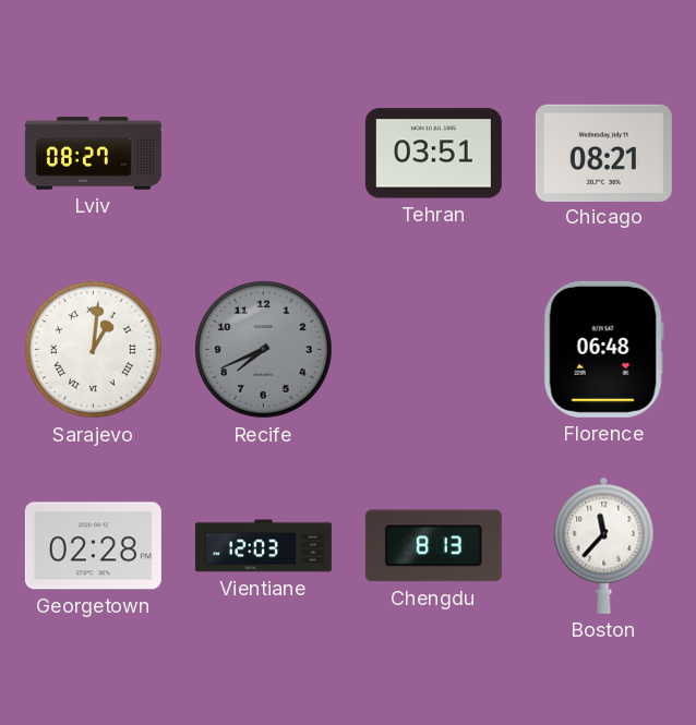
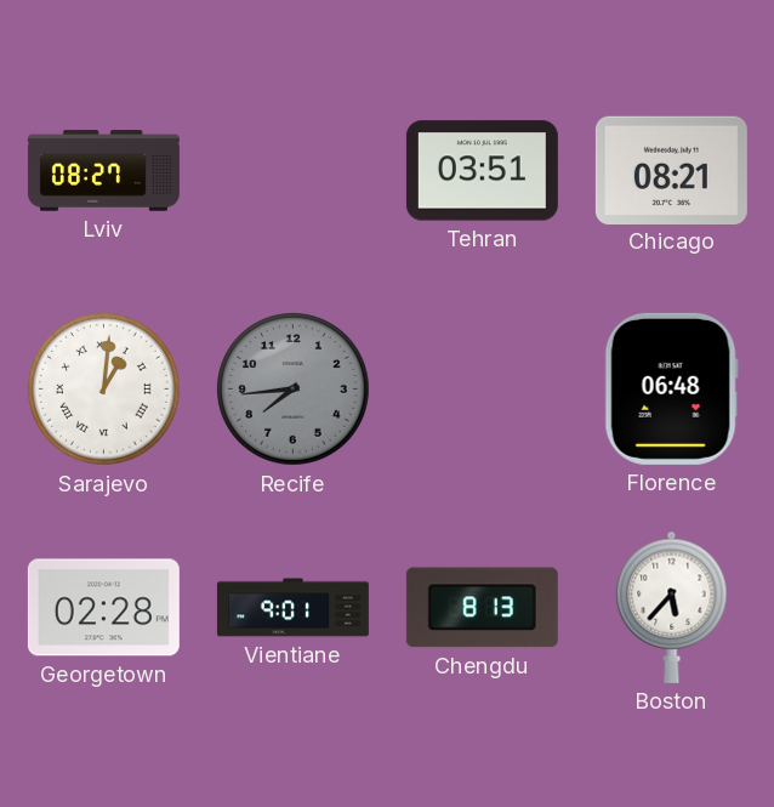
Recife: 7:41 -> 7:44 (294, 390)
Vientiane: 12:03 -> 9:01 (292, 608)
Boston: 11:37 -> 5:37 (672, 607)
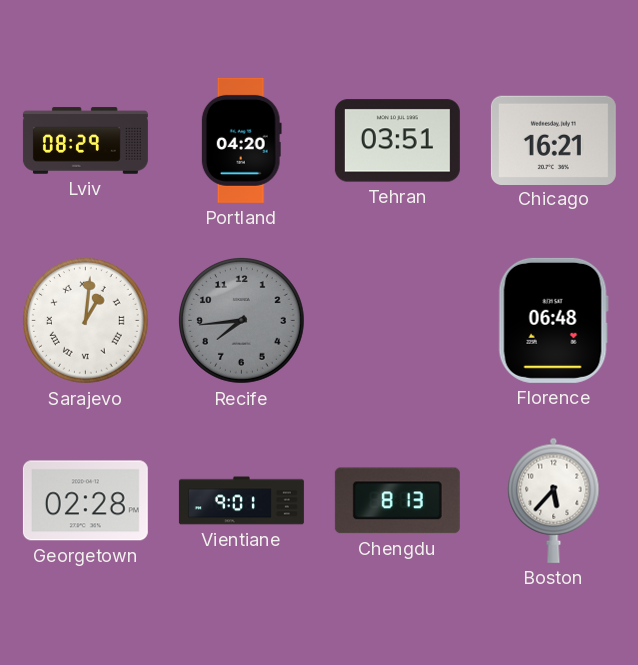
Lviv: 08:27 -> 08:29 (85, 141)
Portland: none -> 04:20 (241, 140)
Chicago: 08:21 -> 16:21 (553, 140)
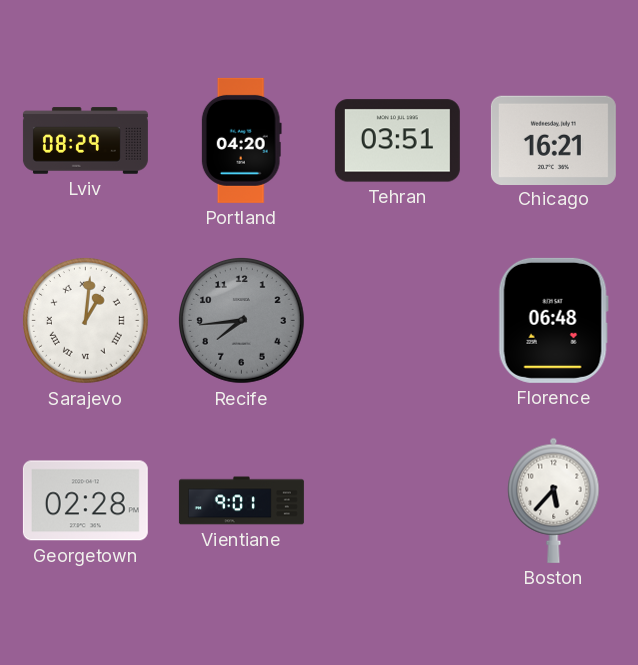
Chengdu: 8:13 -> none (397, 501)
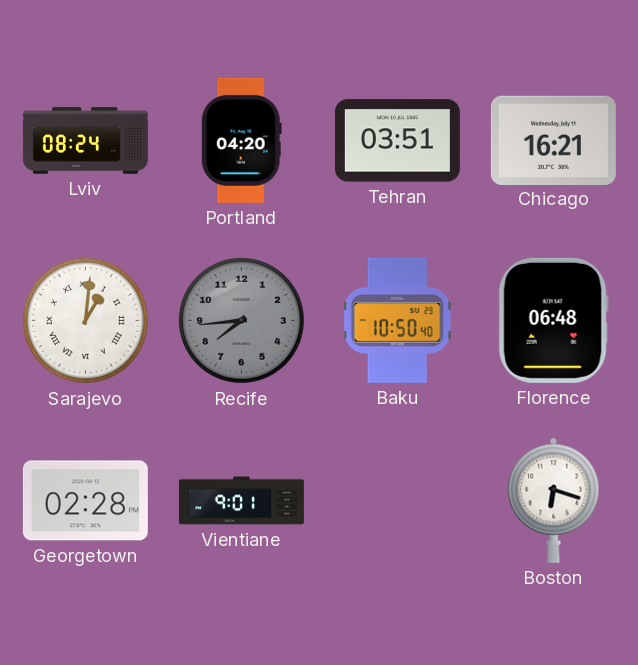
Lviv: 08:29 -> 08:24 (85, 141)
Baku: none -> 10:50 (397, 320)
Boston: 5:37 -> 6:18 (554, 500)
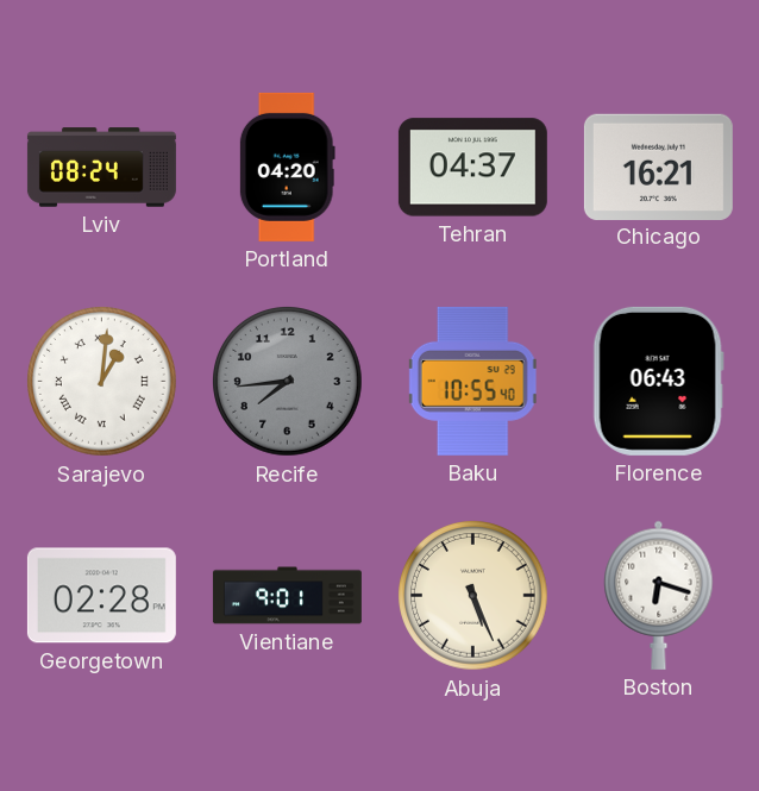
Tehran: 03:51 -> 04:37 (472, 168)
Baku: 10:50 -> 10:55 (472, 381)
Florence: 06:48 -> 06:43 (658, 381)
Abuja: none -> 5:26 (473, 596)
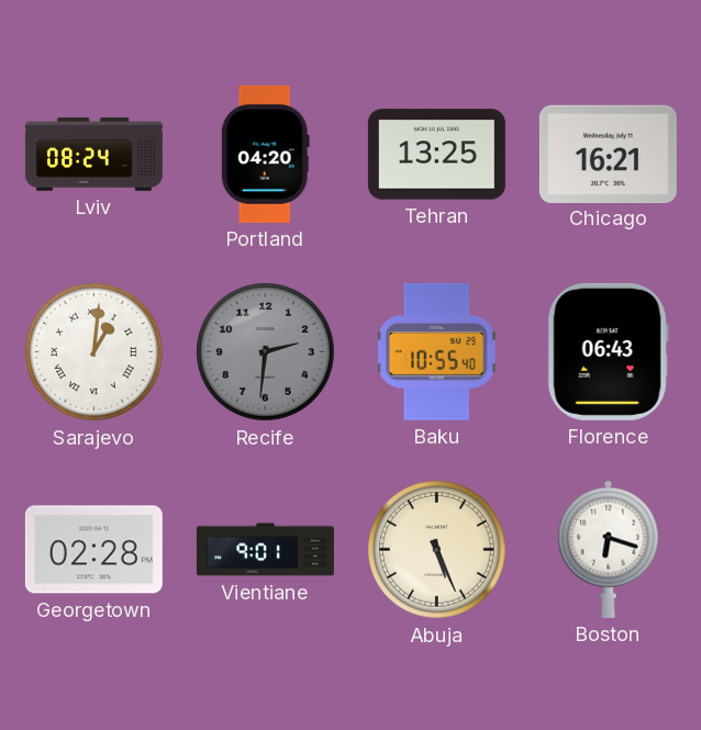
Tehran: 04:37 -> 13:25 (436, 155)
Recife: 7:44 -> 2:31 (266, 352)
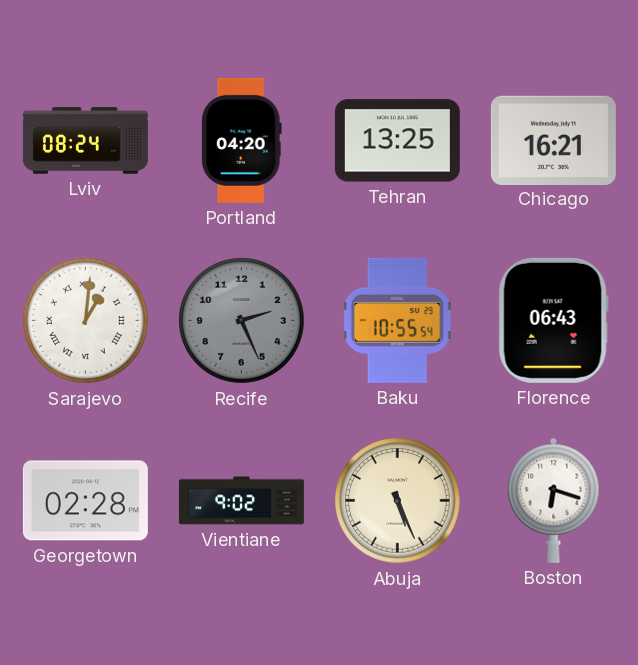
Recife: 2:31 -> 2:26 (242, 321)
Baku: 10:55:40 -> 10:55:54 (397, 320)
Vientiane: 9:01 -> 9:02 (241, 501)
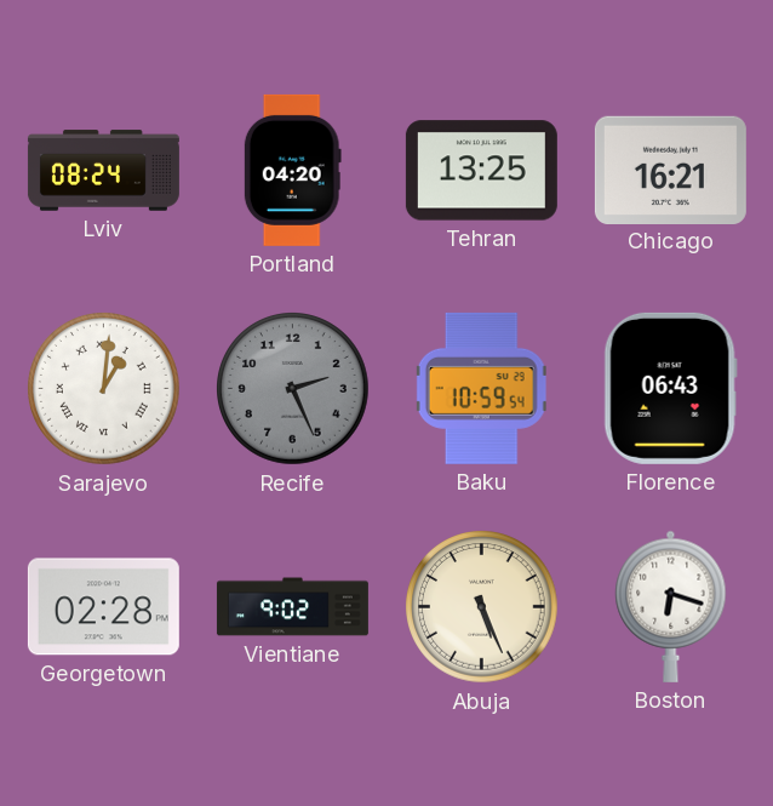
Baku: 10:55 -> 10:59 (481, 388)
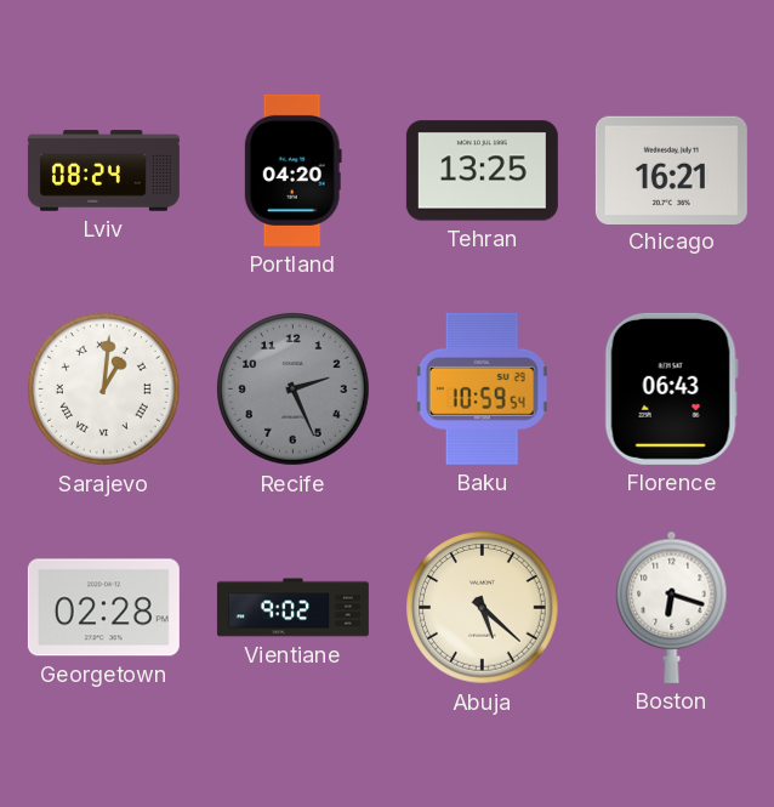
Abuja: 5:26 -> 5:22 (483, 608)
